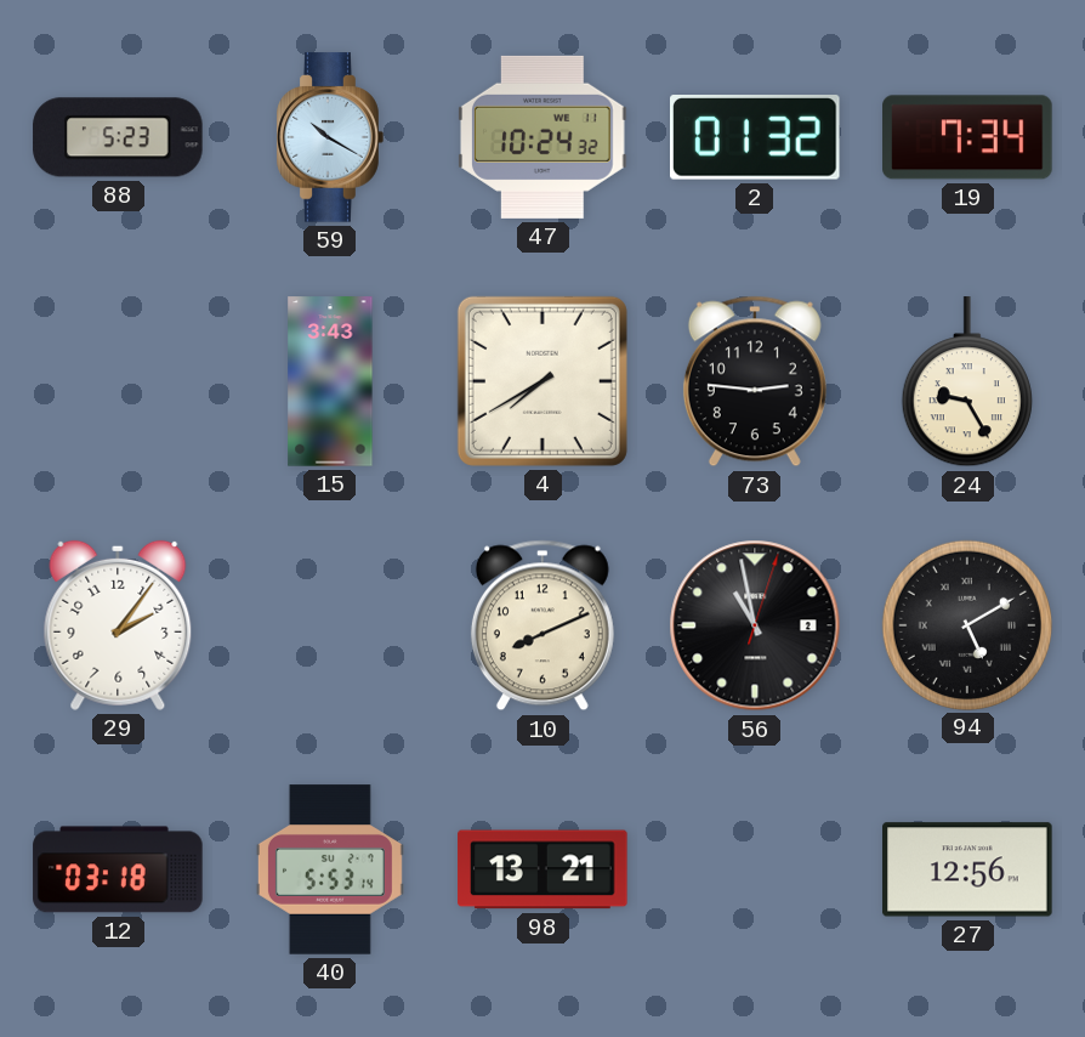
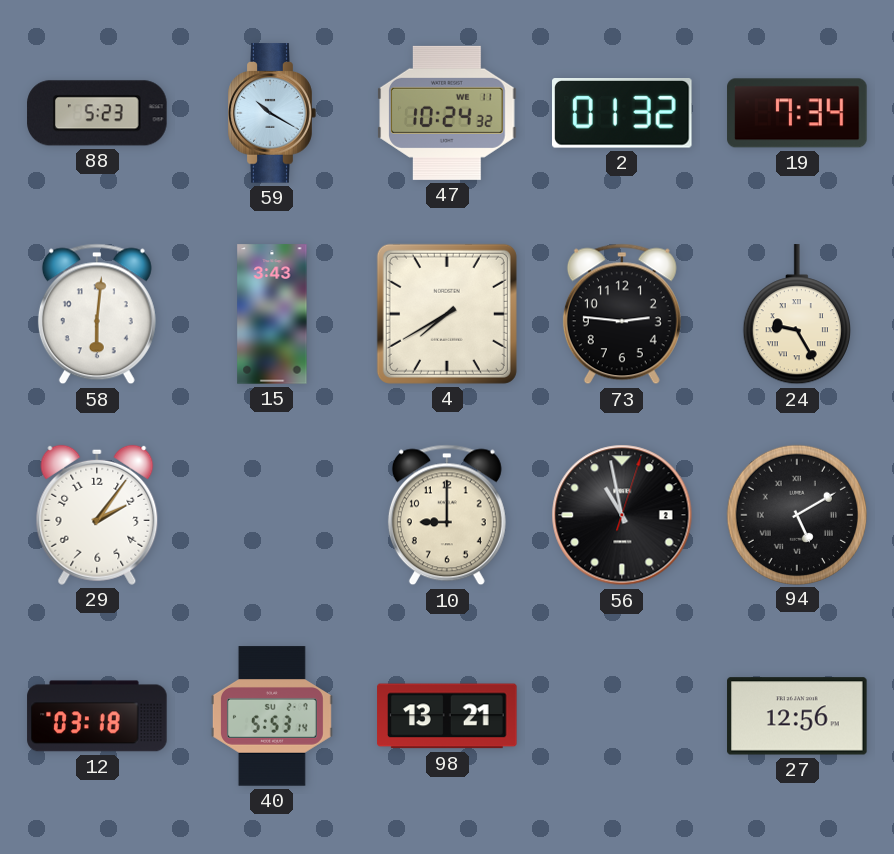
58: none -> 6:01 (97, 314)
10: 8:11 -> 9:00 (447, 515)
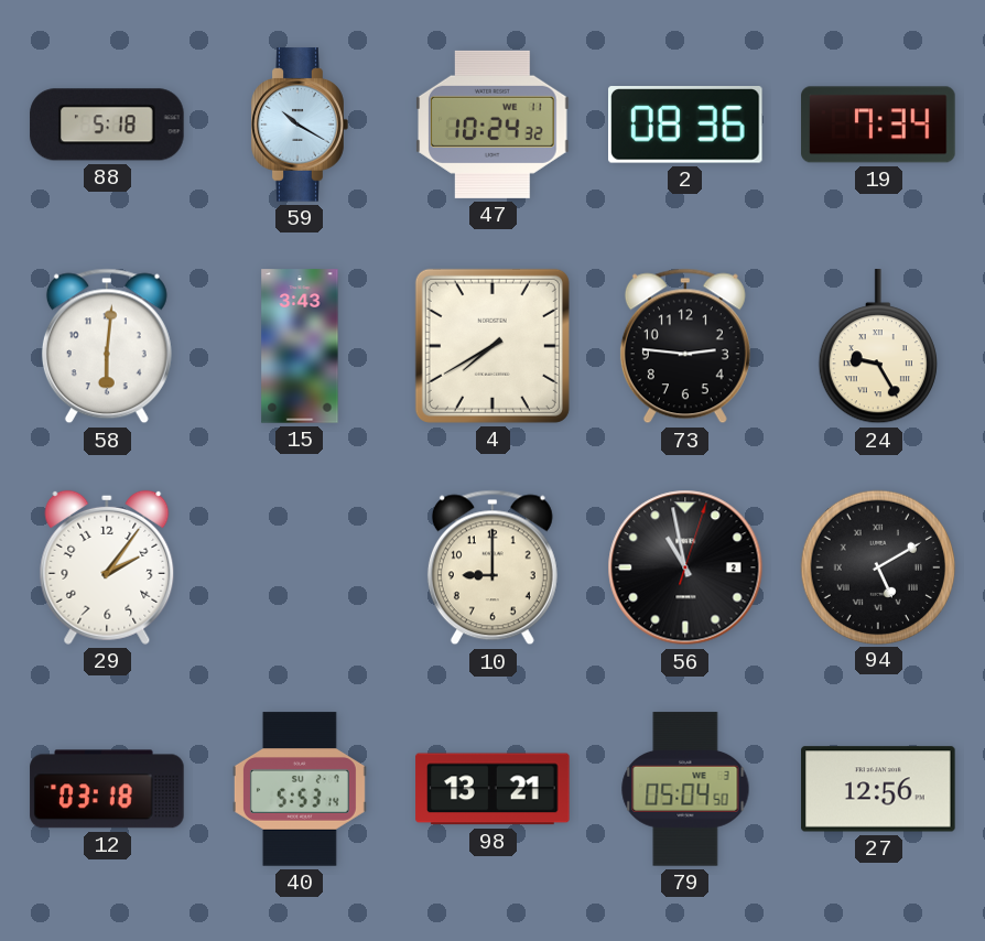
88: 5:23 -> 5:18 (107, 125)
2: 01:32 -> 08:36 (686, 126)
79: none -> 05:04 (685, 789)
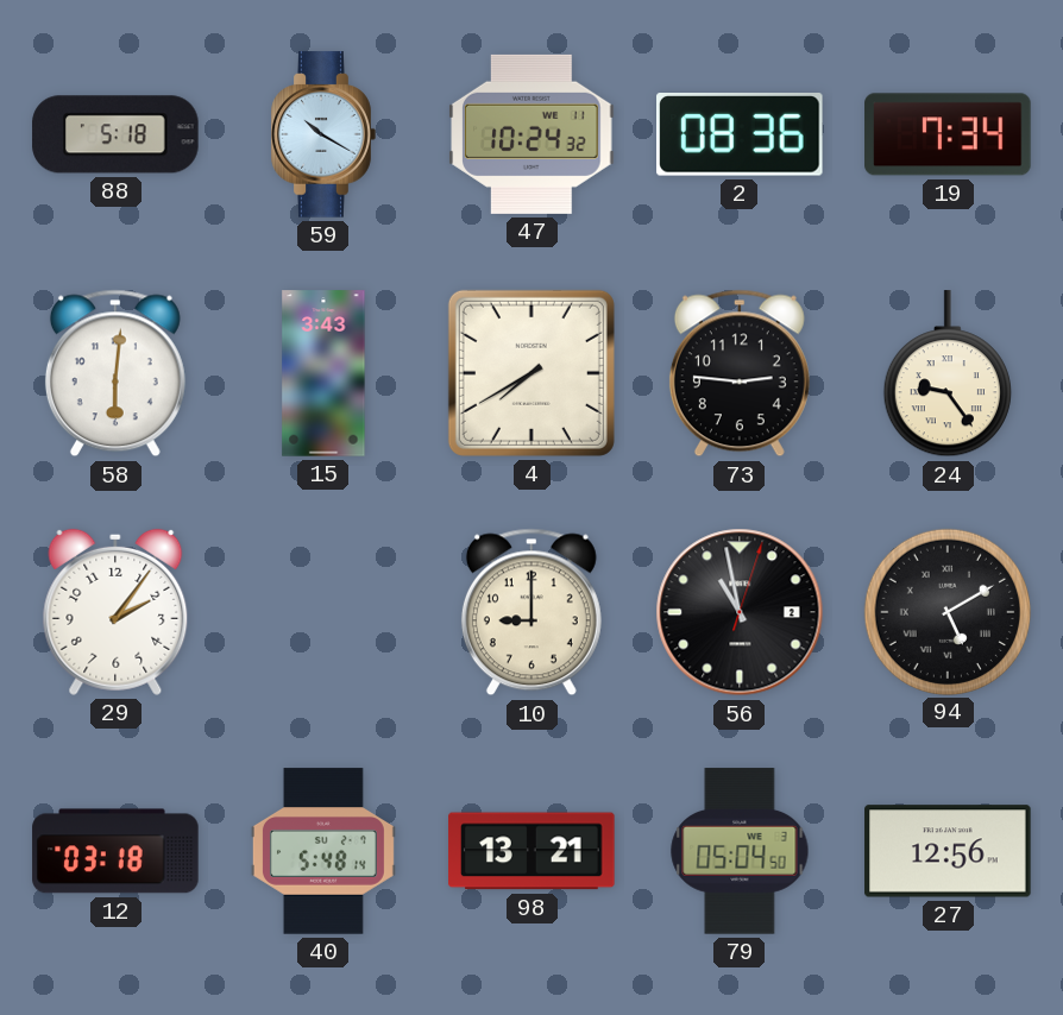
24: 9:25 -> 9:24 (948, 374)
40: 5:53 -> 5:48 (323, 851)
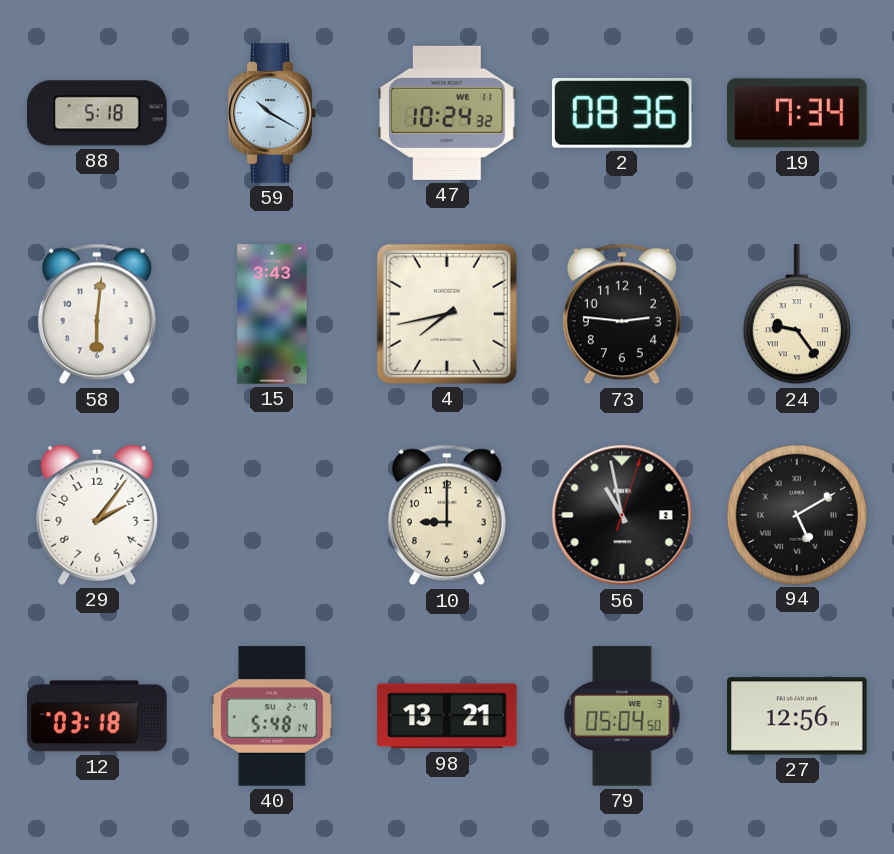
4: 7:40 -> 7:43 (447, 314)
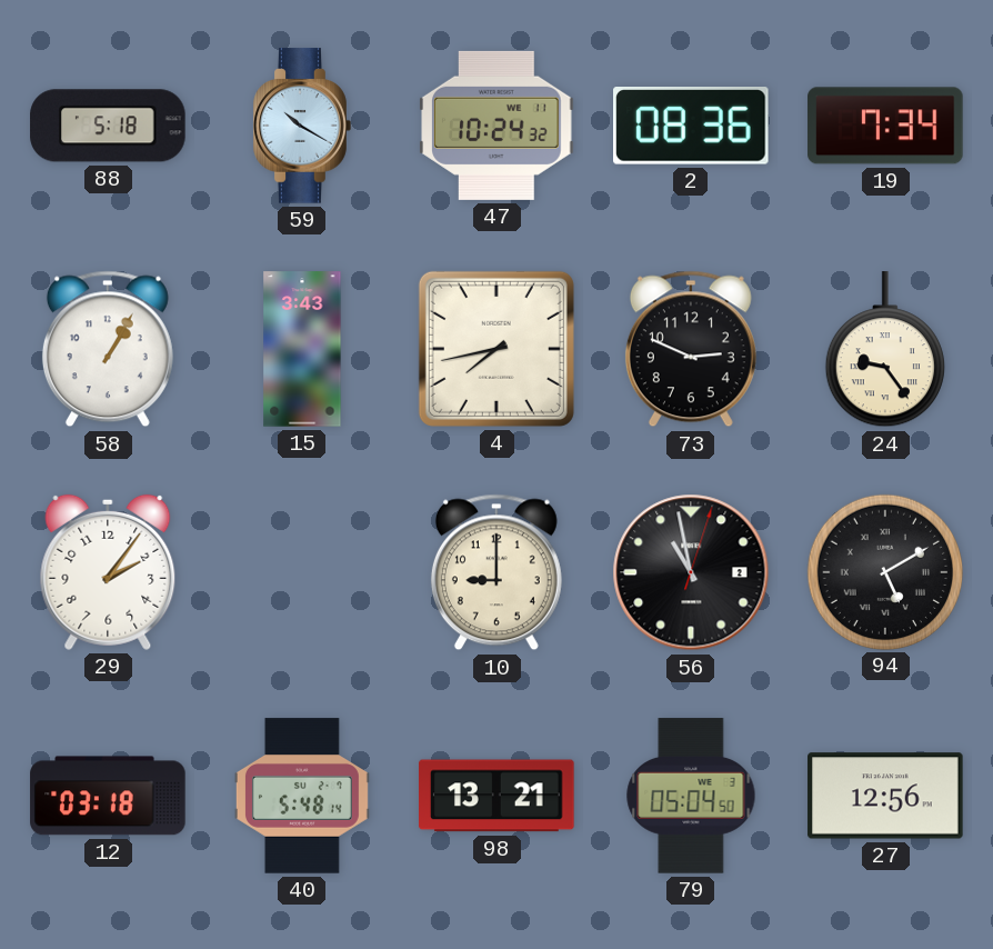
58: 6:01 -> 1:05 (108, 349)
73: 2:46 -> 2:49 (691, 349)
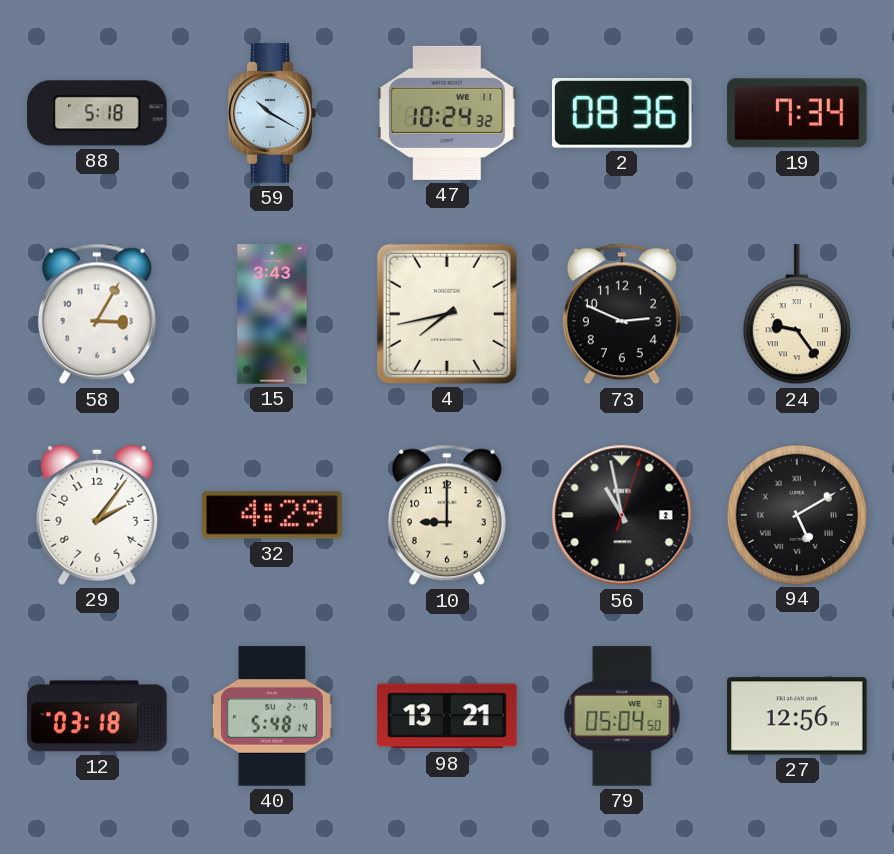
58: 1:05 -> 3:05 (97, 314)
32: none -> 4:29 (272, 515)
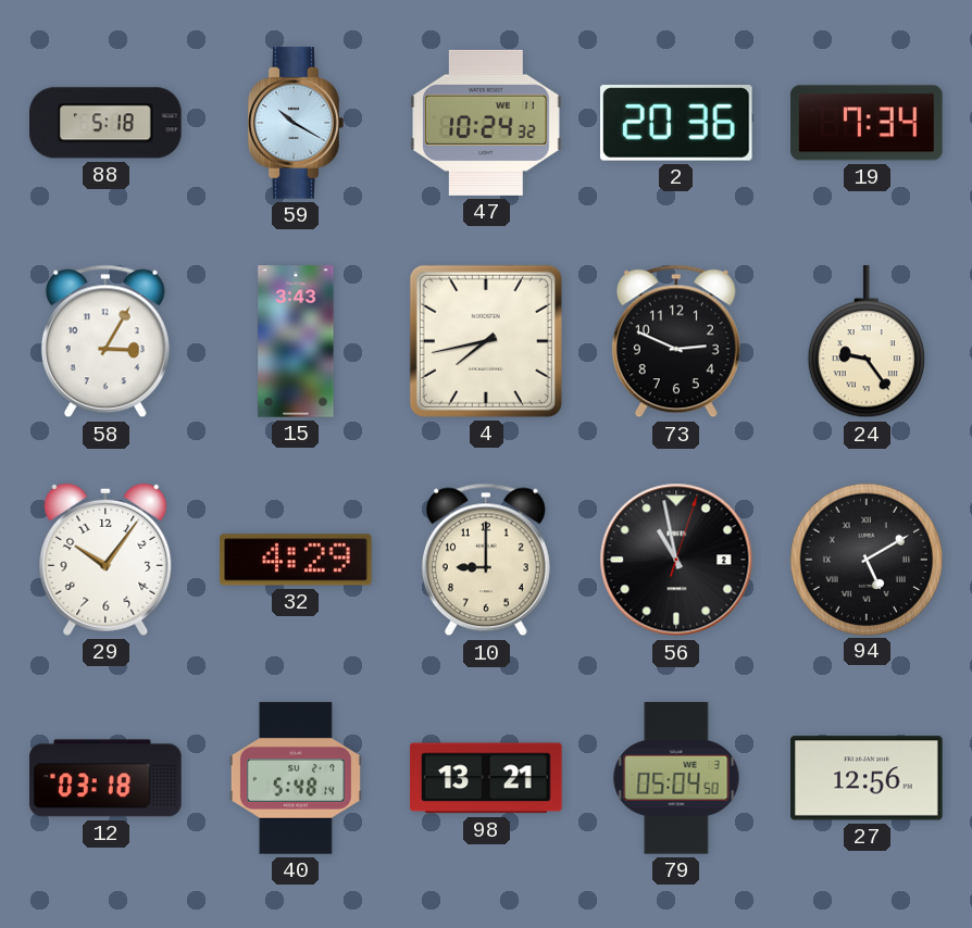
2: 08:36 -> 20:36 (677, 124)
29: 2:06 -> 10:06 (105, 560)
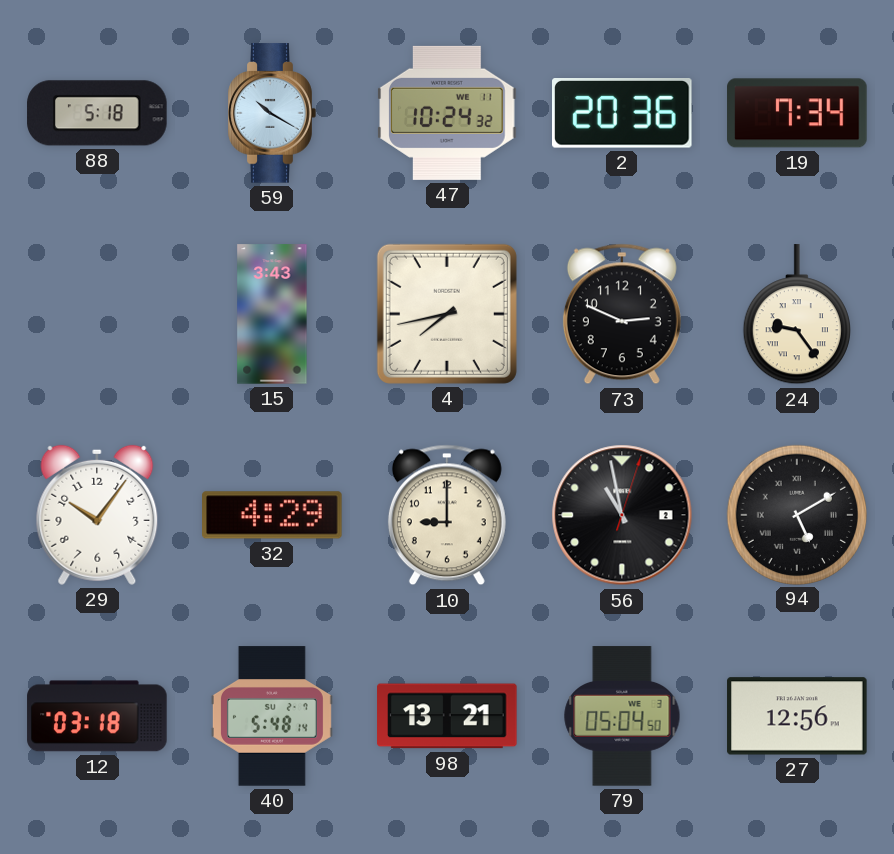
58: 3:05 -> none (105, 341)
